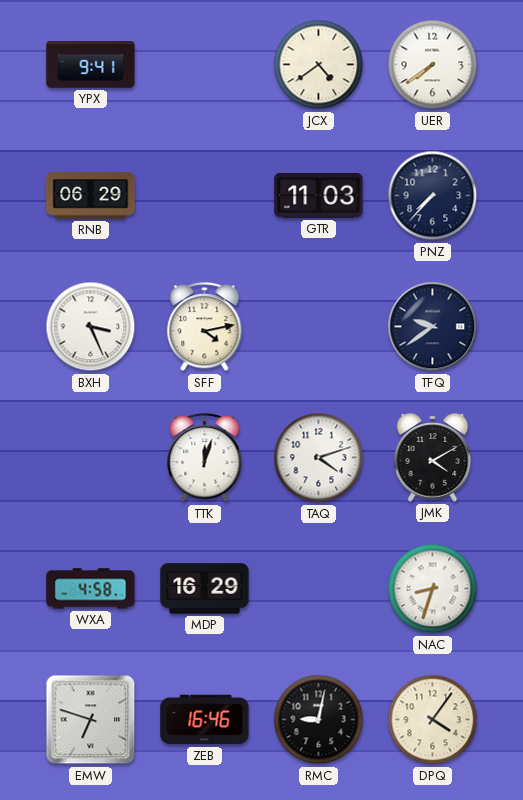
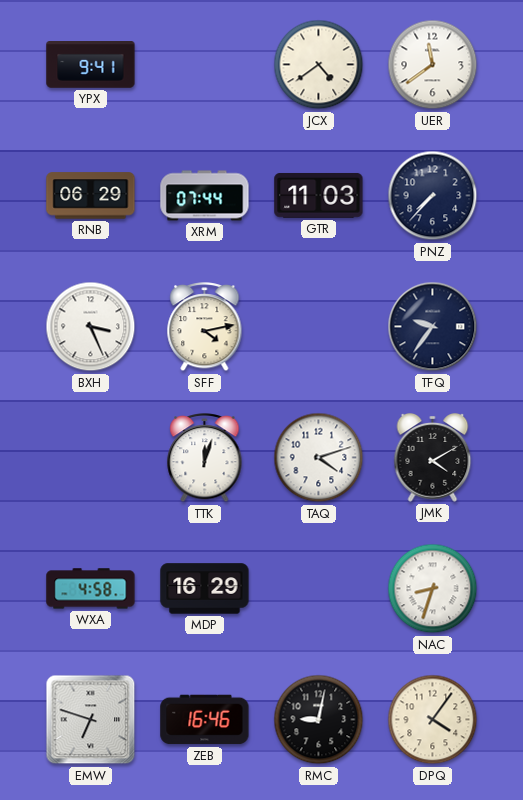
UER: 7:39 -> 11:39 (433, 65)
XRM: none -> 07:44 (205, 196)
TFQ: 9:39 -> 9:36 (433, 327)
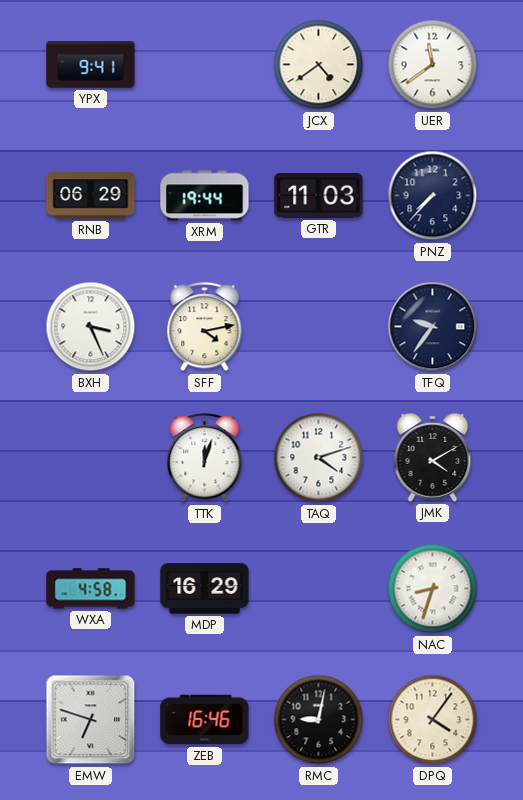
XRM: 07:44 -> 19:44 (205, 196)
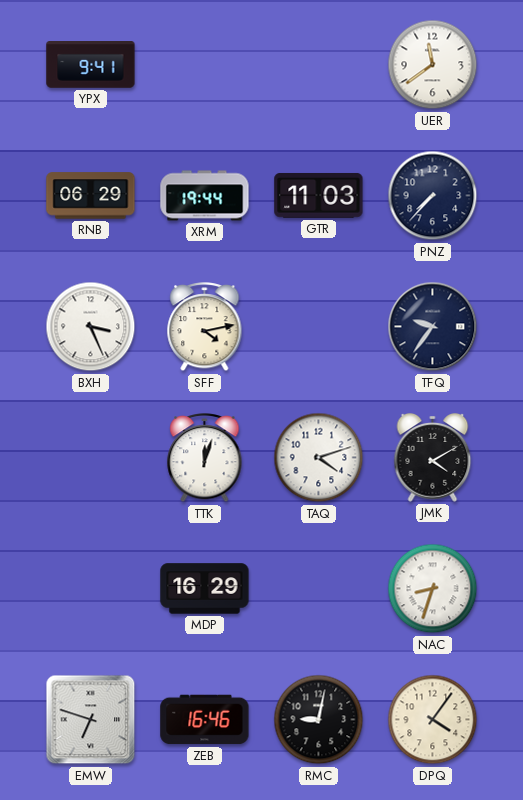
JCX: 4:39 -> none (319, 65)
WXA: 4:58 -> none (91, 589)
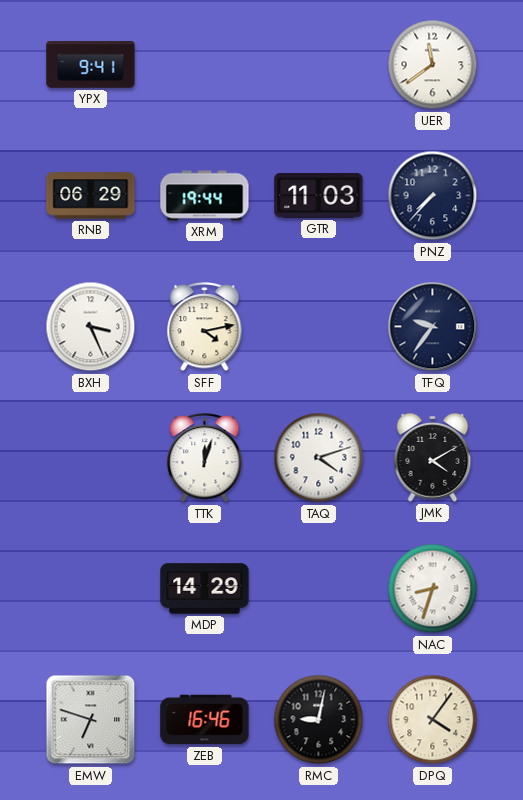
MDP: 16:29 -> 14:29 (205, 589)
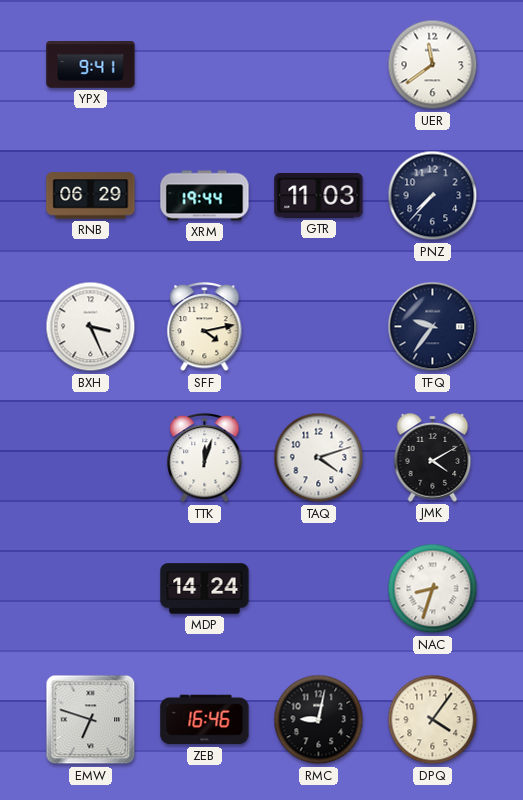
MDP: 14:29 -> 14:24 (205, 589)
